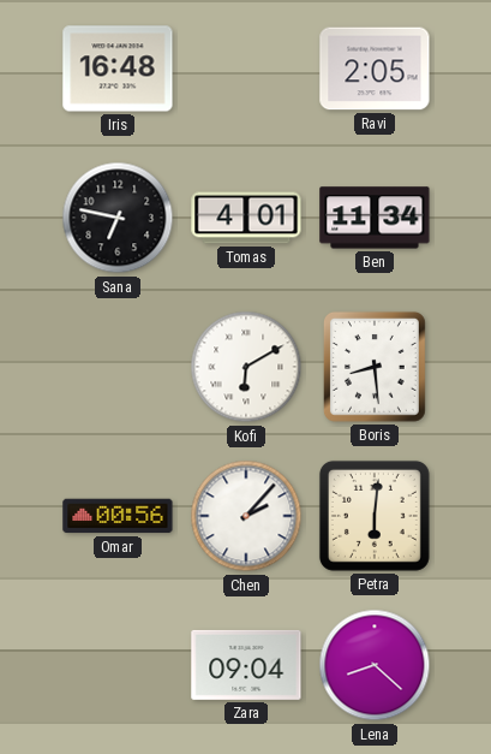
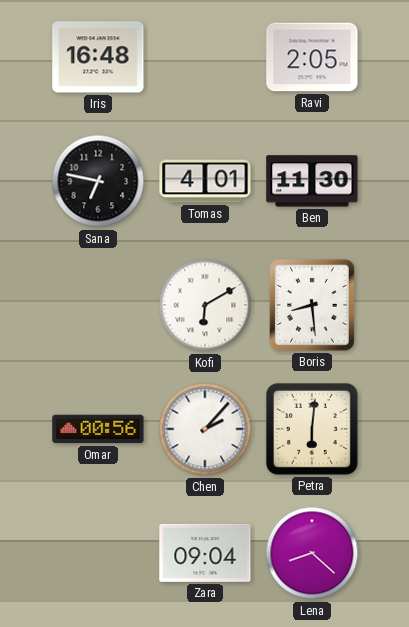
Ben: 11:34 -> 11:30 (312, 181)
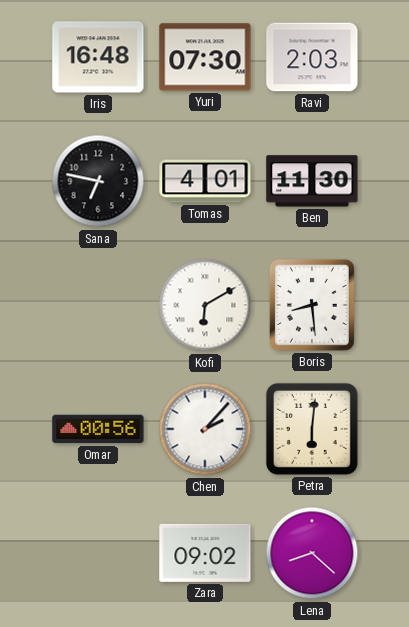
Yuri: none -> 07:30 (205, 57)
Ravi: 2:05 -> 2:03 (312, 57)
Zara: 09:04 -> 09:02 (205, 553)
